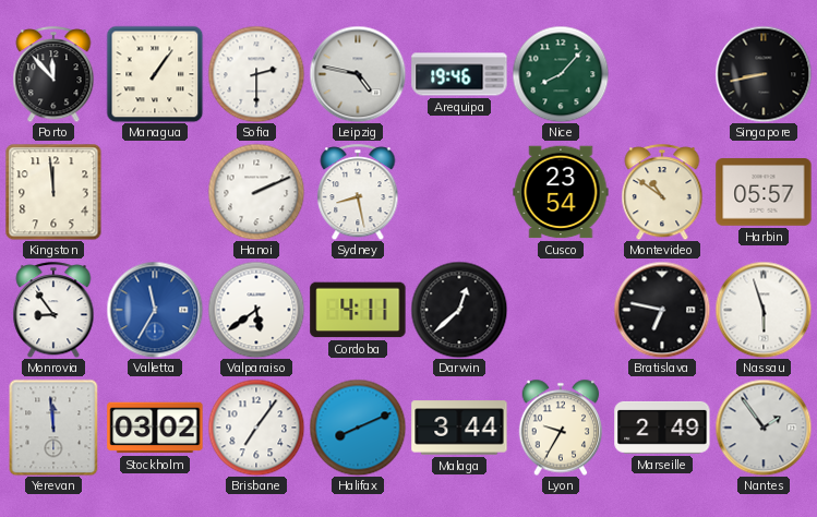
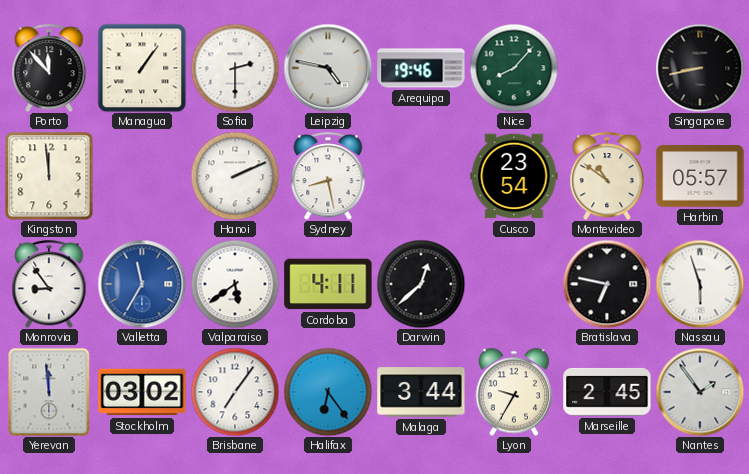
Halifax: 8:11 -> 6:24 (328, 392)
Marseille: 2:49 -> 2:45 (607, 392)
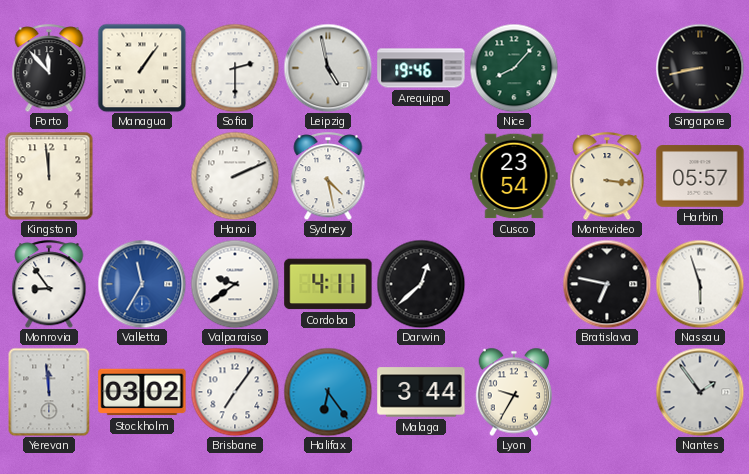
Leipzig: 4:47 -> 4:58 (328, 68)
Sydney: 8:28 -> 4:28 (328, 176)
Montevideo: 10:51 -> 3:16 (607, 176)
Valparaiso: 5:39 -> 9:39 (235, 284)
Marseille: 2:45 -> none (607, 392)
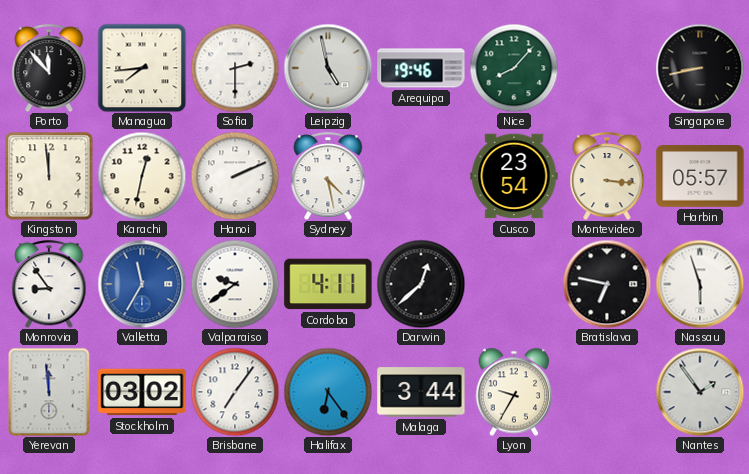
Managua: 1:06 -> 7:44 (142, 68)
Karachi: none -> 12:32 (142, 176)
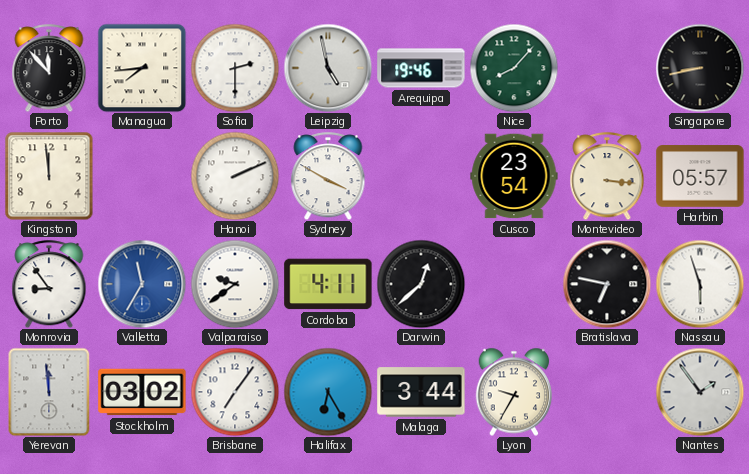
Karachi: 12:32 -> none (142, 176)
Sydney: 4:28 -> 3:50 (328, 176)
Halifax: 6:24 -> 6:25 (328, 392)
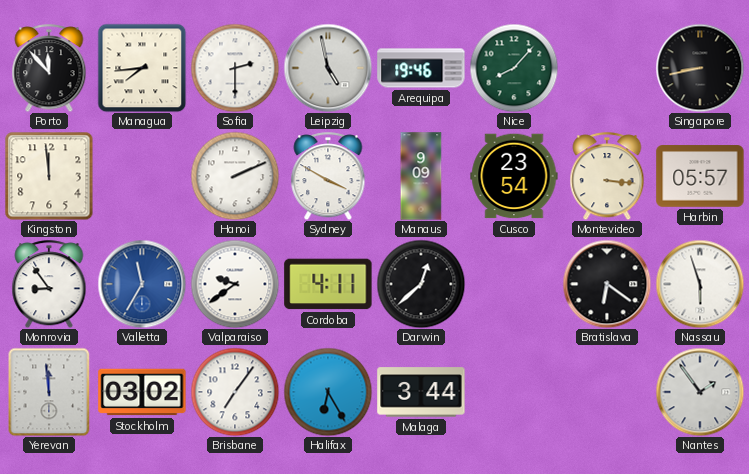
Manaus: none -> 9:09 (421, 176)
Bratislava: 6:47 -> 6:21 (607, 284)
Lyon: 9:35 -> none (514, 392)
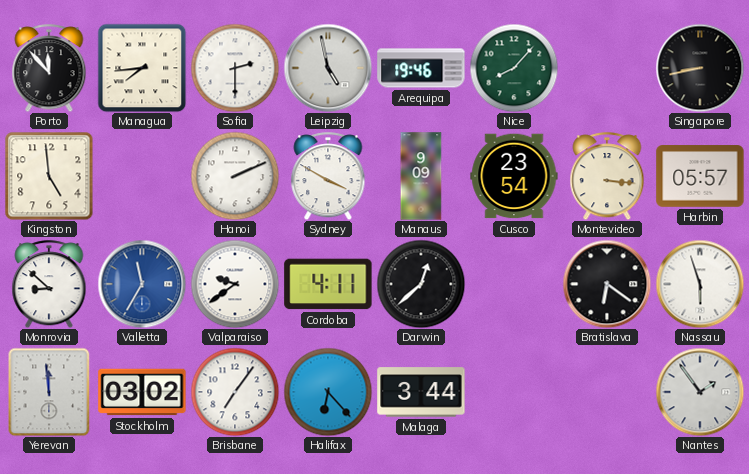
Kingston: 11:59 -> 4:59 (49, 176)
Monrovia: 8:54 -> 8:52 (49, 284)
Halifax: 6:25 -> 6:23 (328, 392)
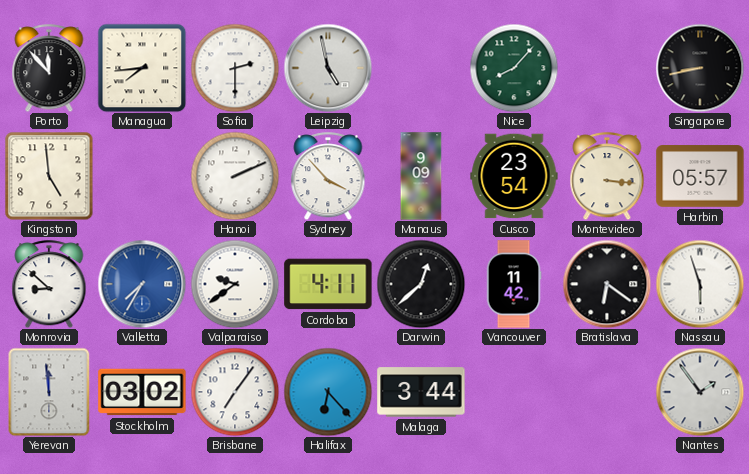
Arequipa: 19:46 -> none (421, 68)
Sydney: 3:50 -> 3:53 (328, 176)
Valletta: 11:35 -> 7:35 (142, 284)
Vancouver: none -> 11:42 (514, 284)
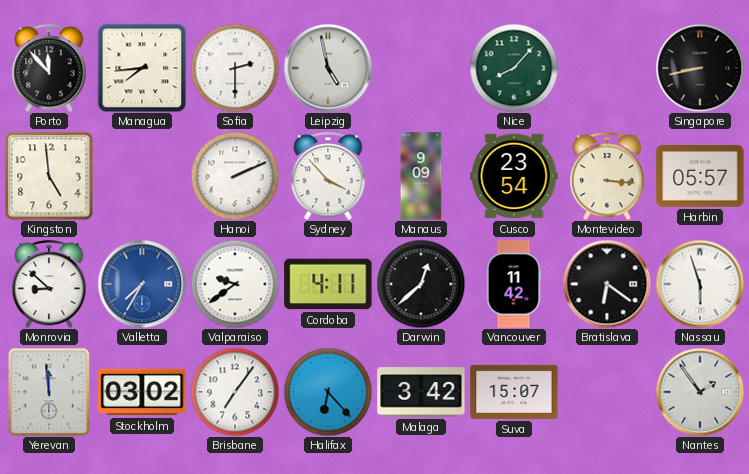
Malaga: 3:44 -> 3:42 (421, 392)
Suva: none -> 15:07 (514, 392)
